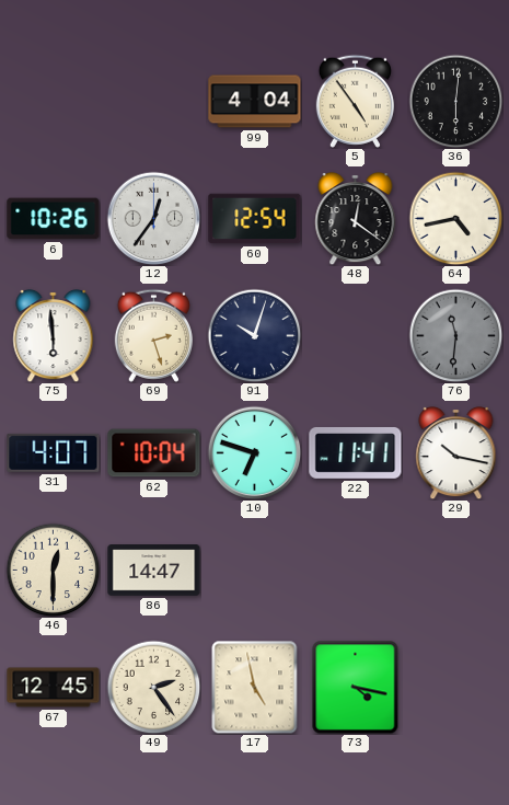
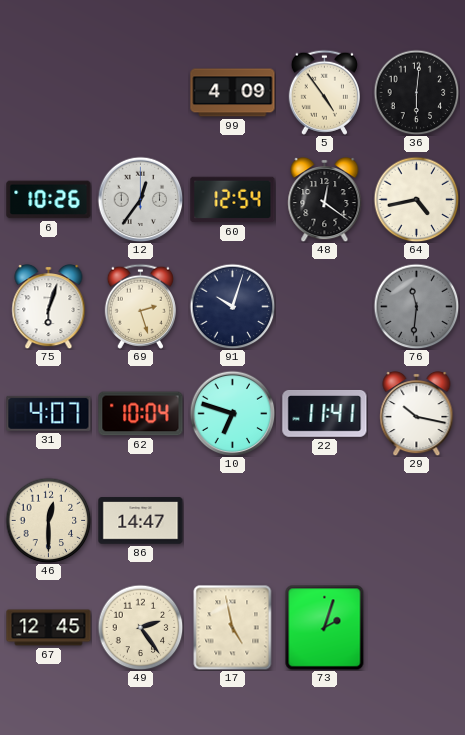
99: 4:04 -> 4:09 (233, 93)
75: 5:59 -> 6:03 (49, 306)
73: 4:17 -> 2:03 (325, 627)
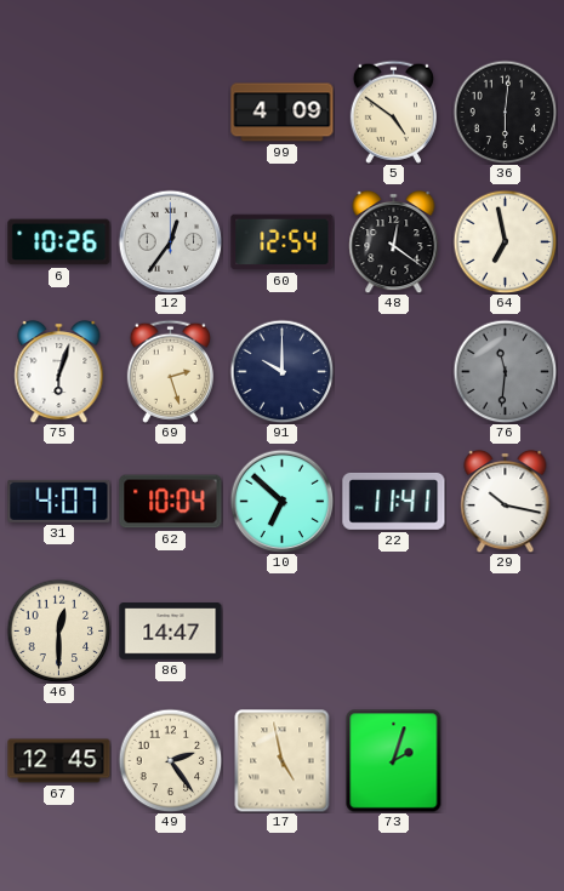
5: 4:54 -> 4:51 (393, 112)
64: 4:43 -> 6:58 (505, 241)
91: 10:03 -> 10:00 (281, 371)
10: 6:48 -> 6:52 (281, 501)
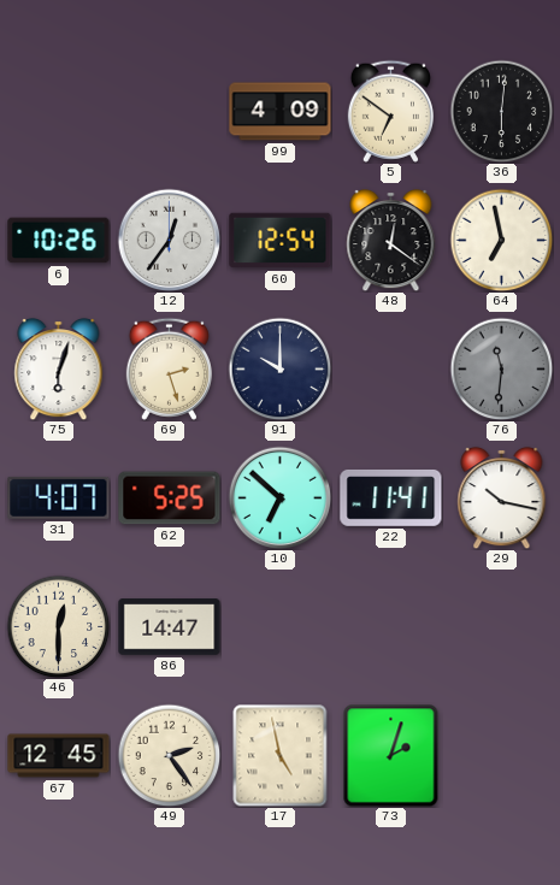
5: 4:51 -> 6:51 (390, 111)
62: 10:04 -> 5:25 (170, 498)
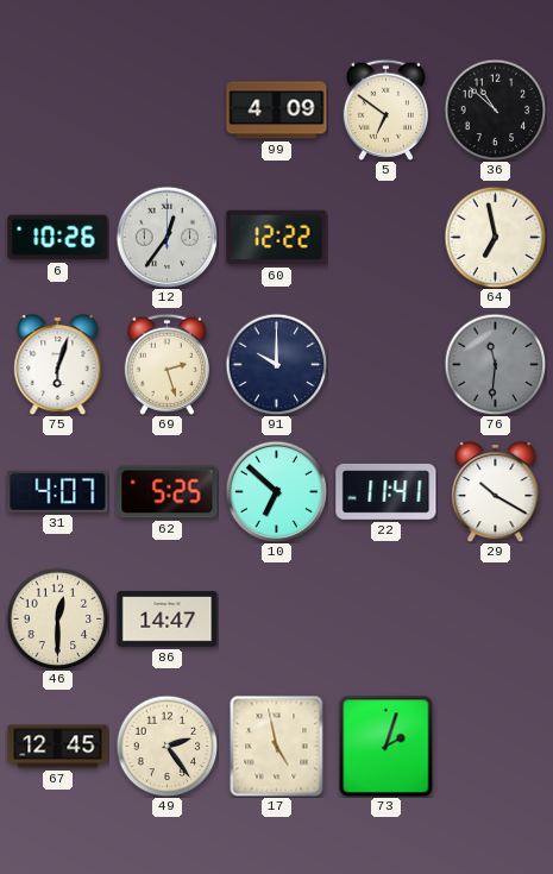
36: 6:01 -> 10:52 (495, 109)
60: 12:54 -> 12:22 (277, 238)
48: 12:21 -> none (391, 240)
29: 10:17 -> 10:20 (496, 491)
